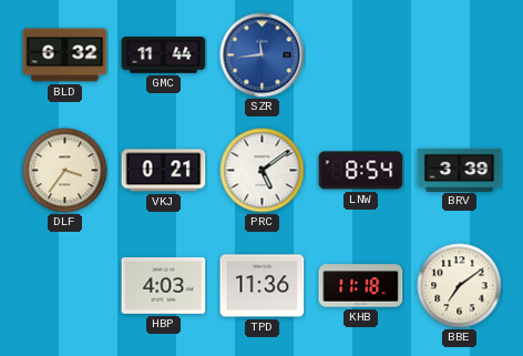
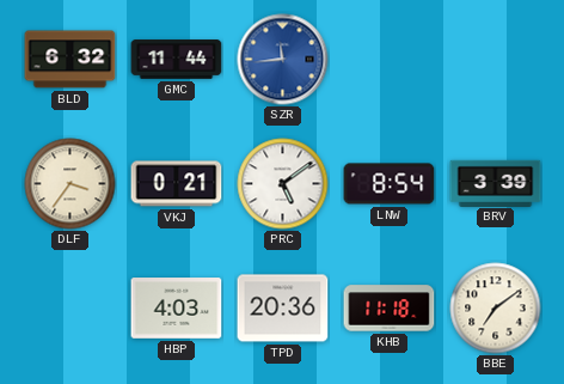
TPD: 11:36 -> 20:36 (283, 309)
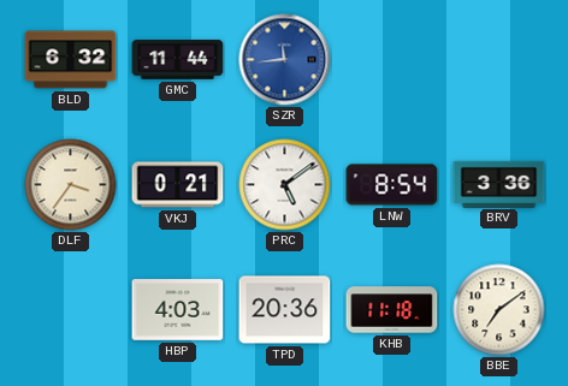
BRV: 3:39 -> 3:36 (499, 184)
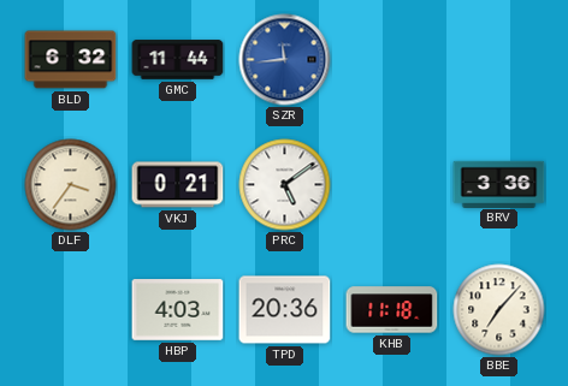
LNW: 8:54 -> none (392, 185)
BBE: 7:09 -> 7:07 (499, 310)
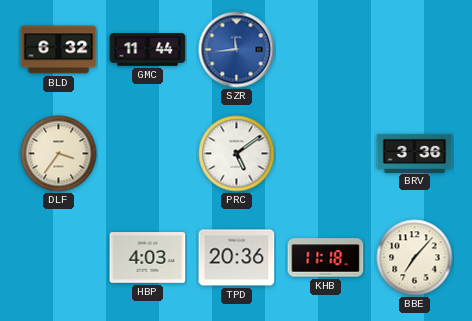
VKJ: 0:21 -> none (178, 185)
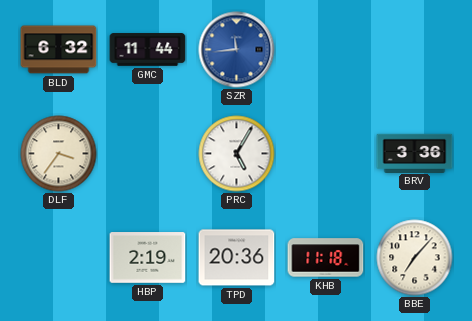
PRC: 5:09 -> 5:05 (237, 154)
HBP: 4:03 -> 2:19 (148, 258)
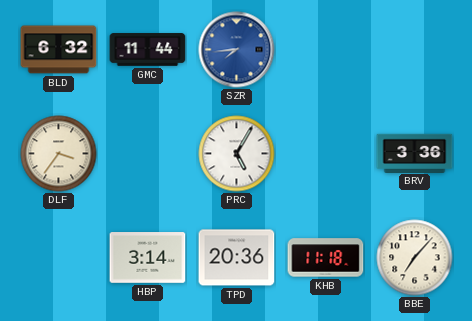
SZR: 11:44 -> 7:44 (237, 50)
HBP: 2:19 -> 3:14 (148, 258)
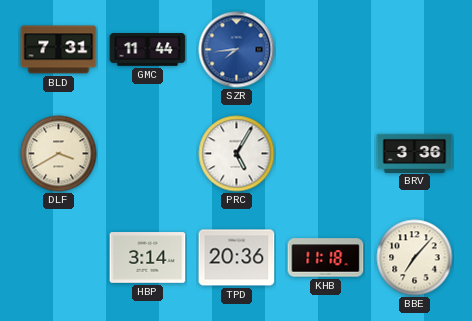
BLD: 6:32 -> 7:31 (59, 50)
DLF: 3:36 -> 3:40 (59, 154)
